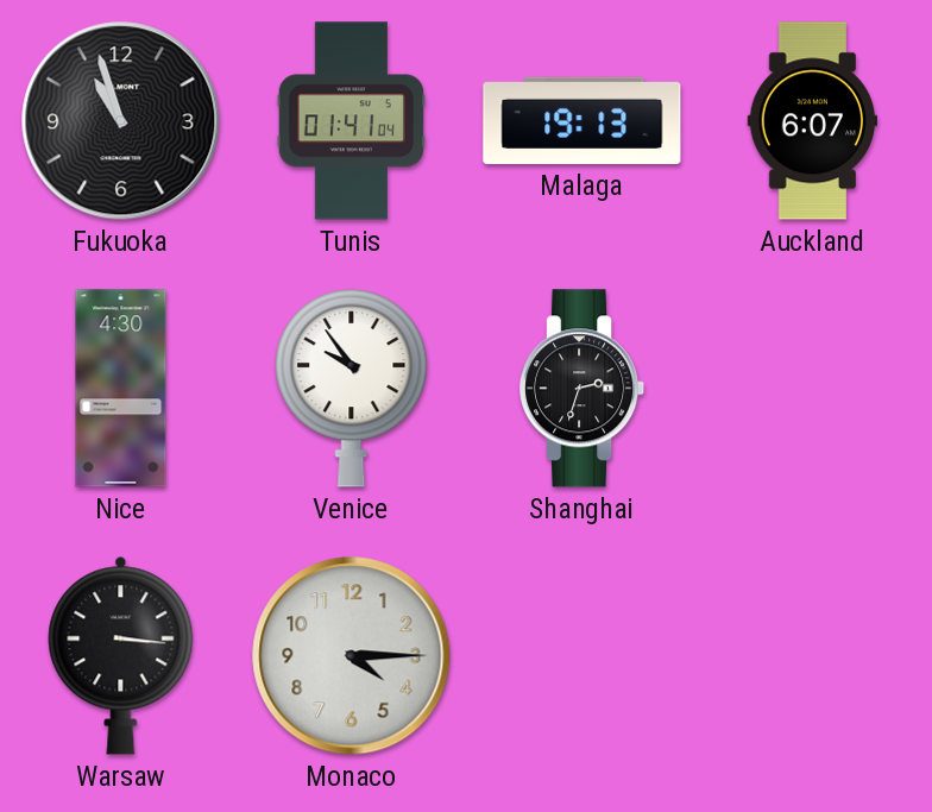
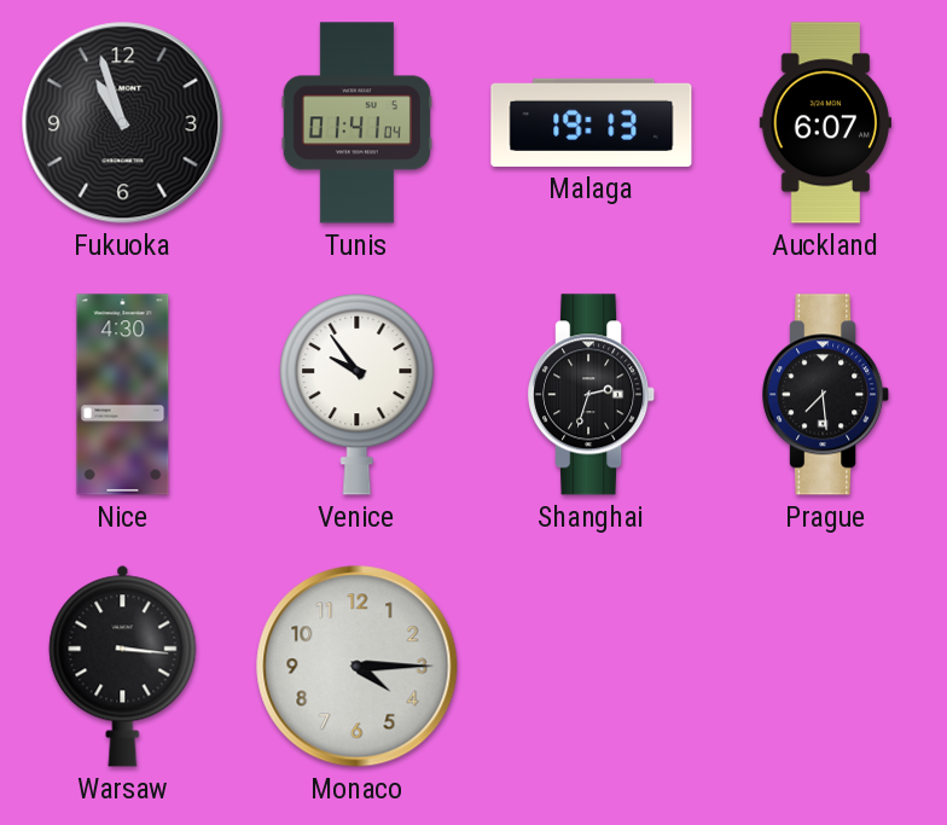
Prague: none -> 7:29 (826, 395)
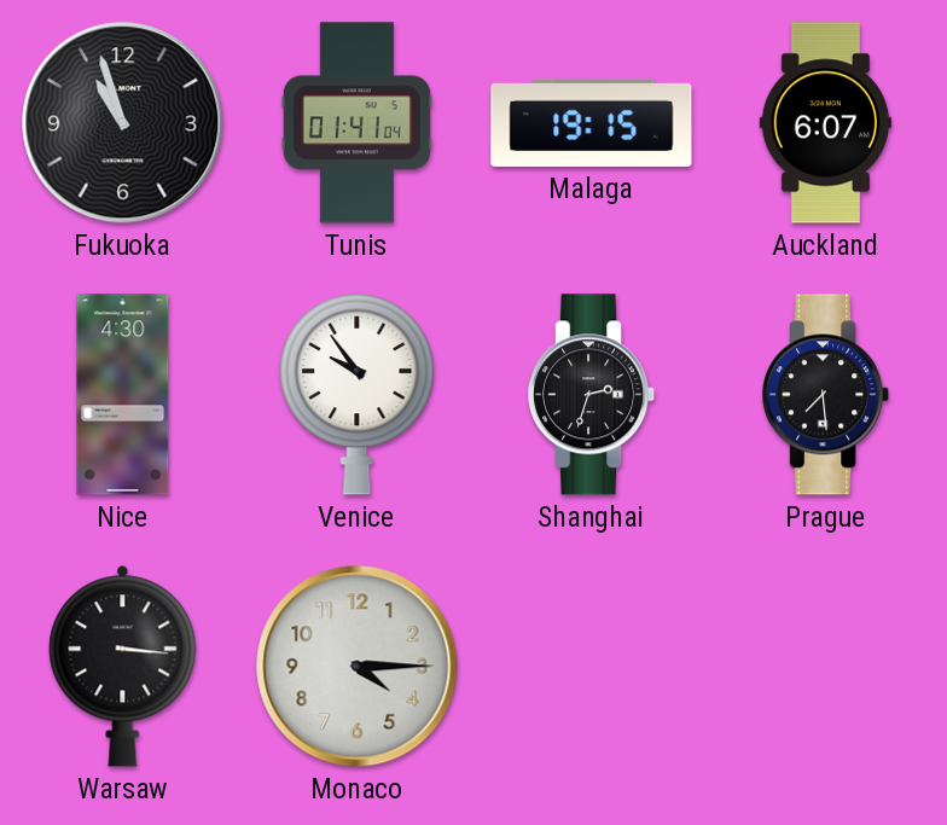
Malaga: 19:13 -> 19:15 (592, 122)
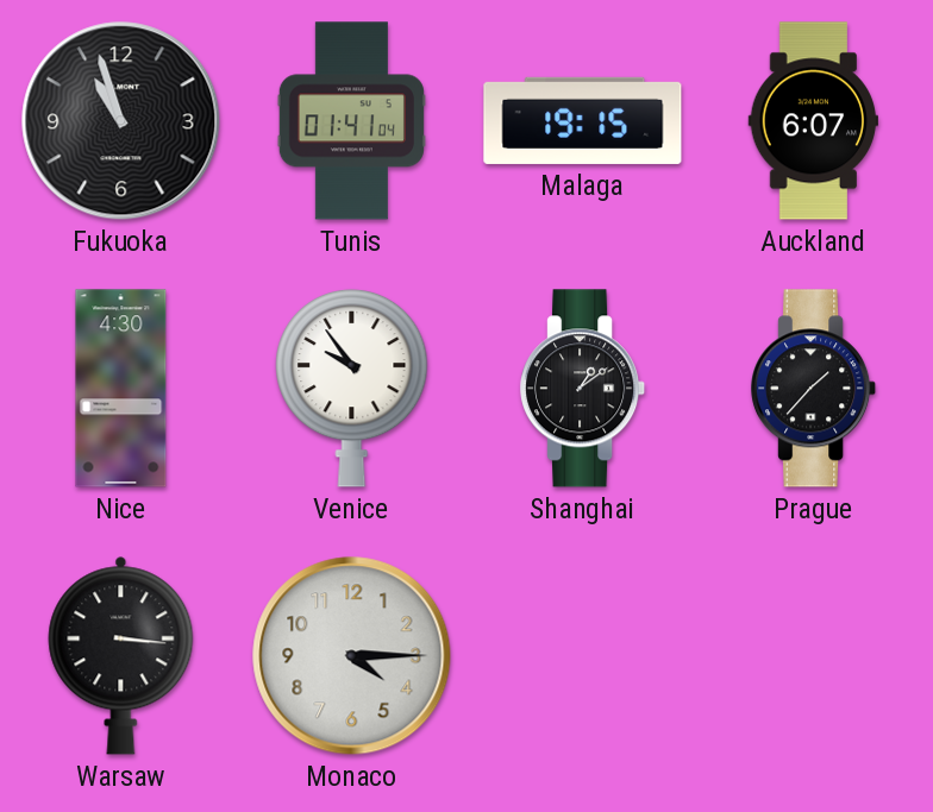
Shanghai: 2:33 -> 1:09 (583, 389)
Prague: 7:29 -> 1:37 (814, 389)
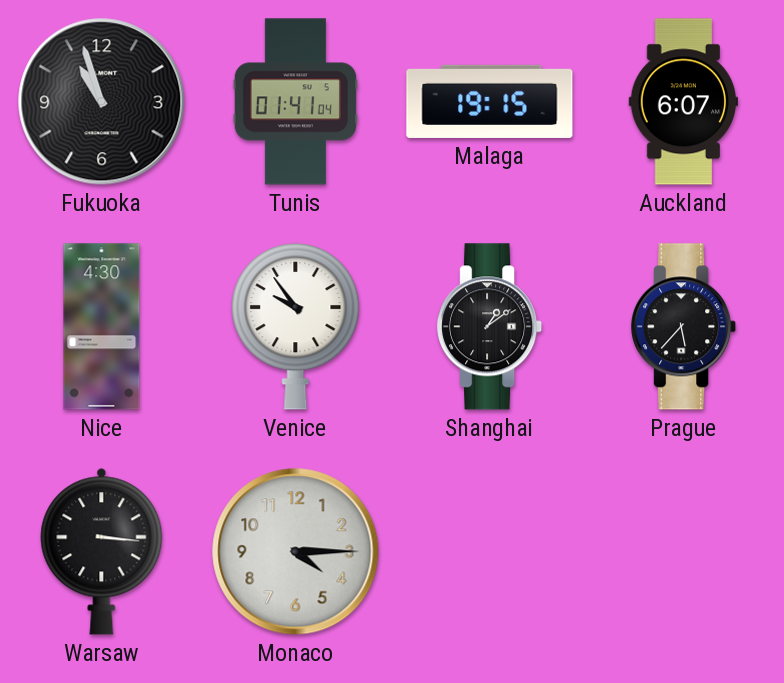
Prague: 1:37 -> 5:37 (684, 327)
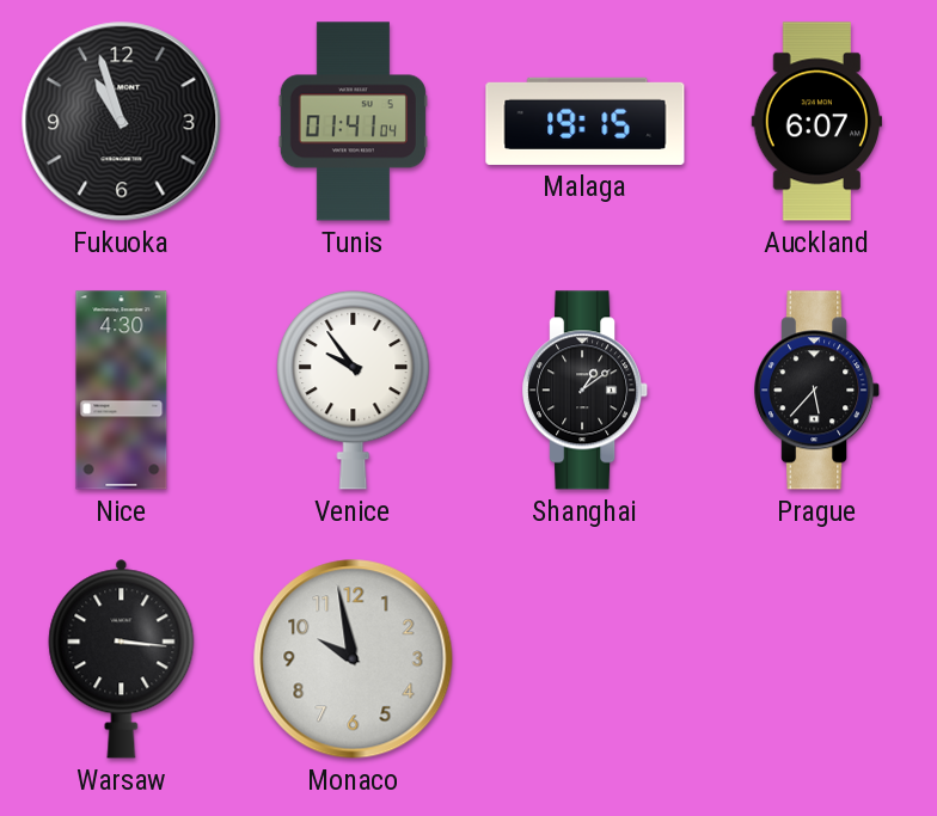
Monaco: 4:15 -> 9:58 (354, 659)
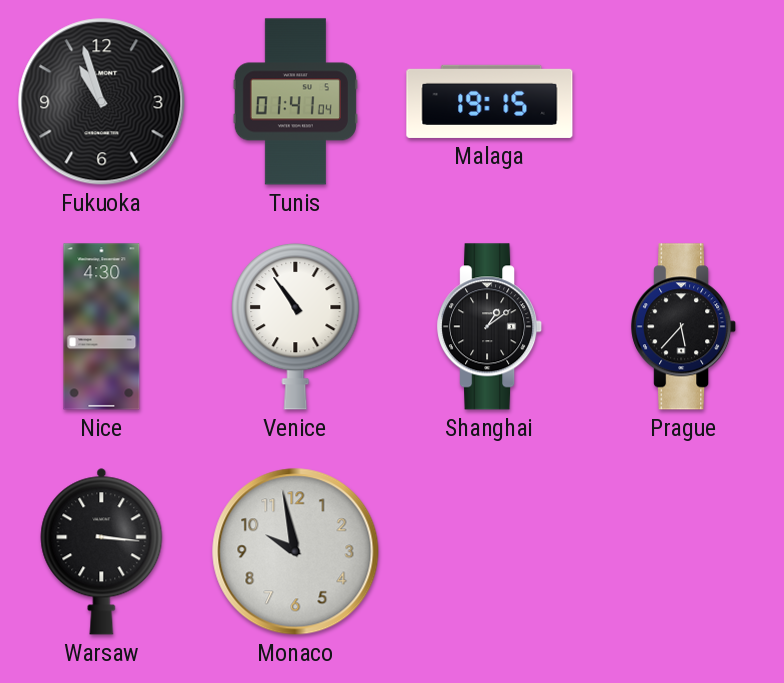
Auckland: 6:07 -> none (817, 122)
Venice: 9:54 -> 10:54 (296, 326)
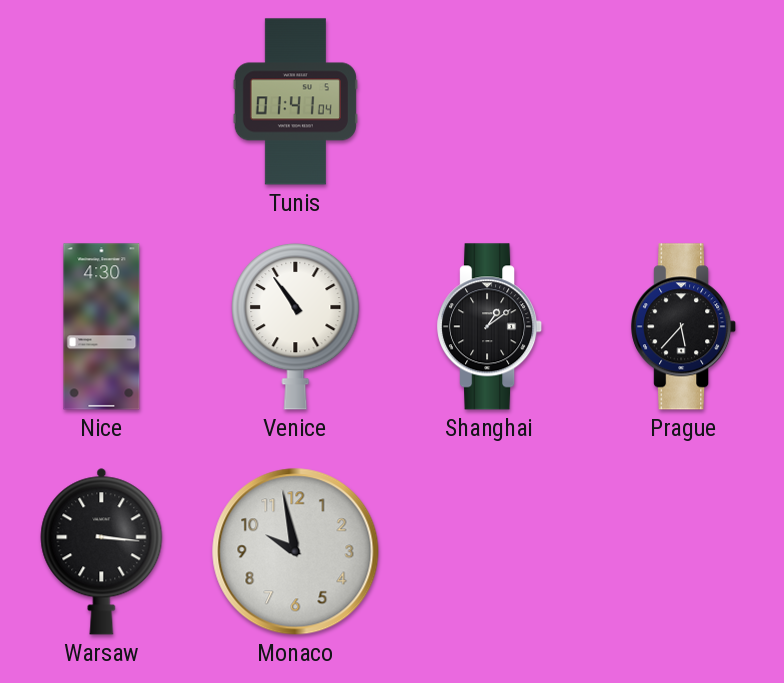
Fukuoka: 10:57 -> none (102, 102)
Malaga: 19:15 -> none (490, 101)
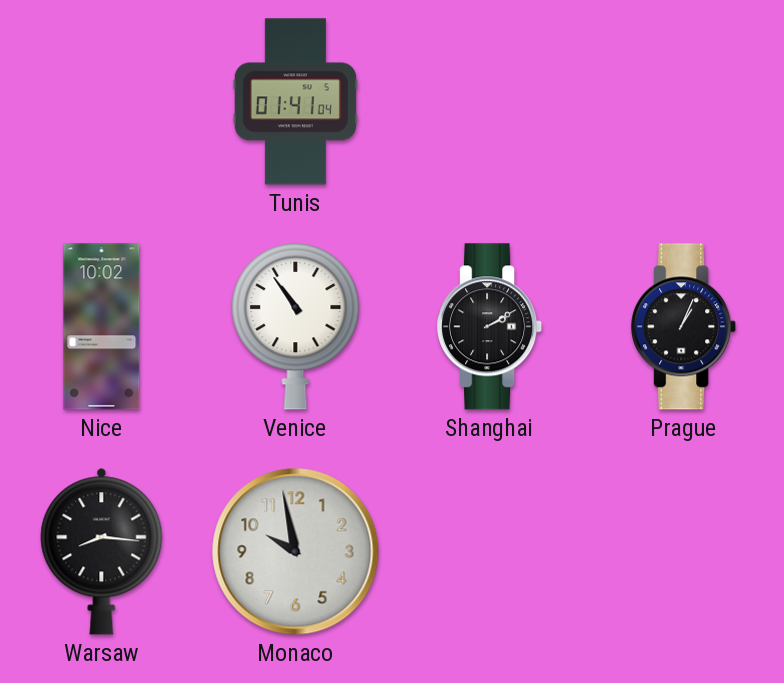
Nice: 4:30 -> 10:02 (102, 327)
Shanghai: 1:09 -> 2:10 (490, 327)
Prague: 5:37 -> 1:04 (684, 327)
Warsaw: 3:16 -> 8:16 (102, 551)
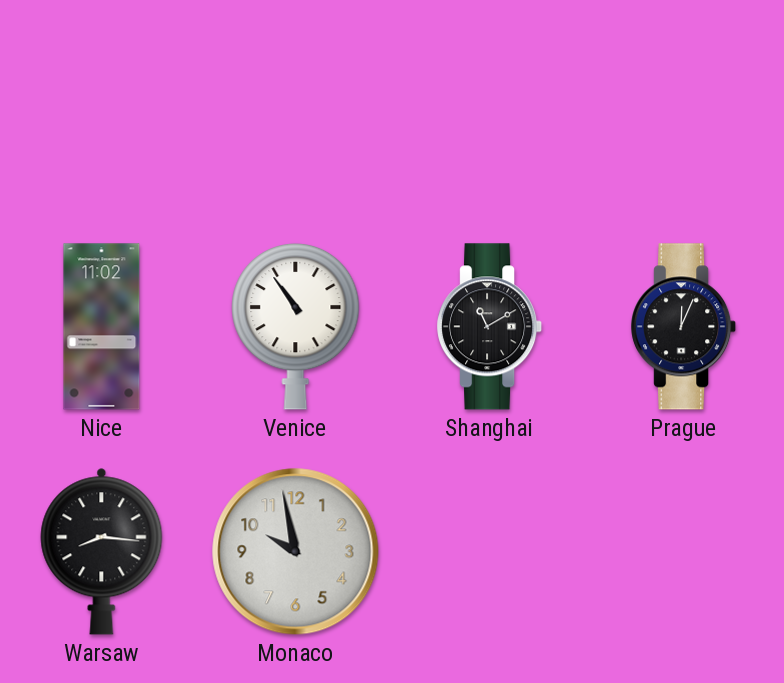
Tunis: 01:41 -> none (295, 102)
Nice: 10:02 -> 11:02 (102, 327)
Shanghai: 2:10 -> 11:10 (490, 327)
Prague: 1:04 -> 12:04 (684, 327)
